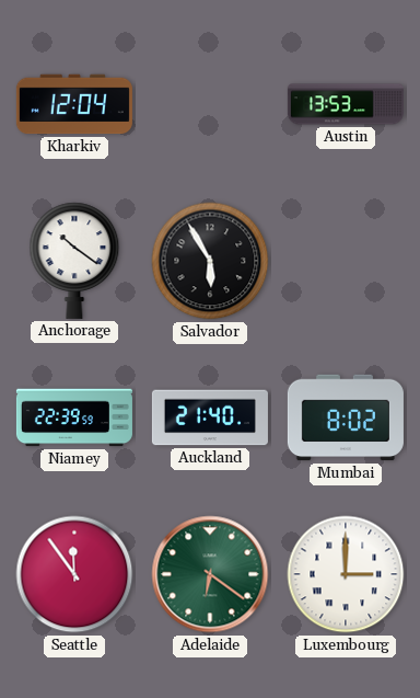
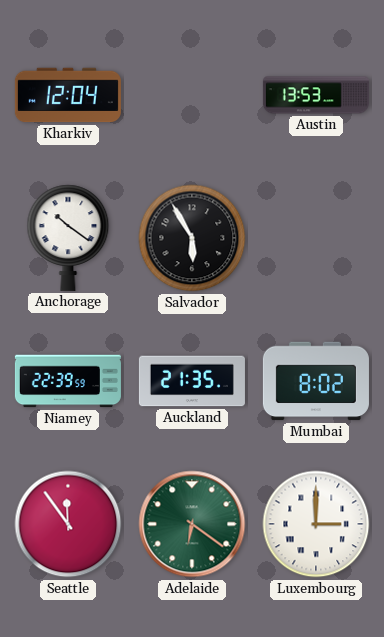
Auckland: 21:40 -> 21:35 (192, 381)
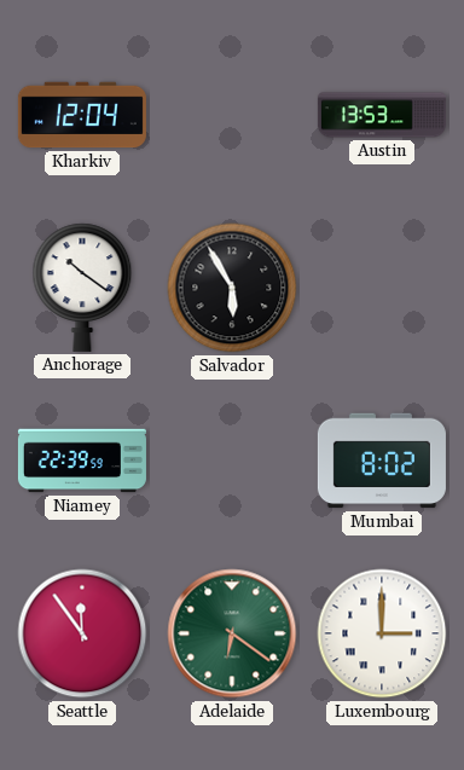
Auckland: 21:35 -> none (192, 381)
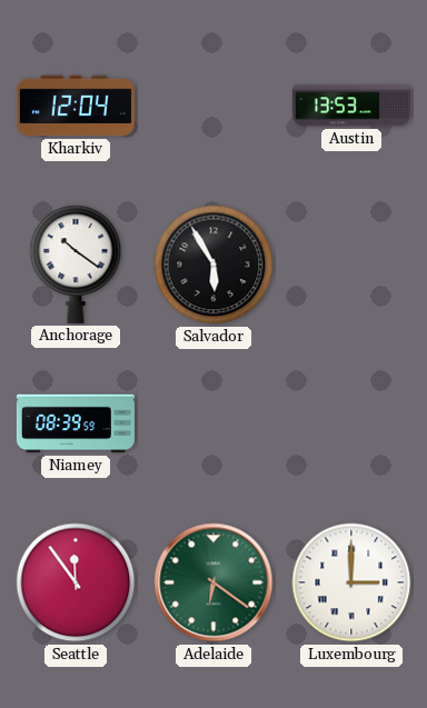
Niamey: 22:39 -> 08:39 (76, 423)
Mumbai: 8:02 -> none (382, 461)
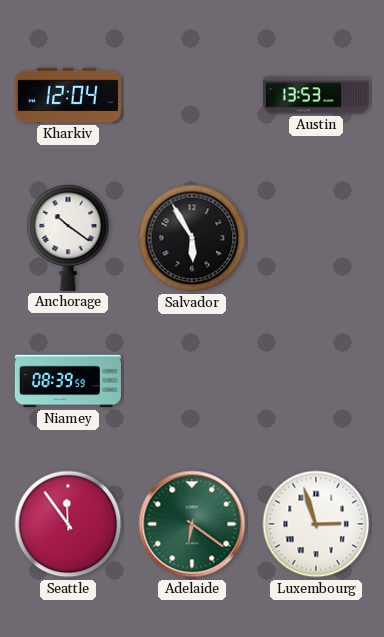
Luxembourg: 3:00 -> 2:57 (316, 524)
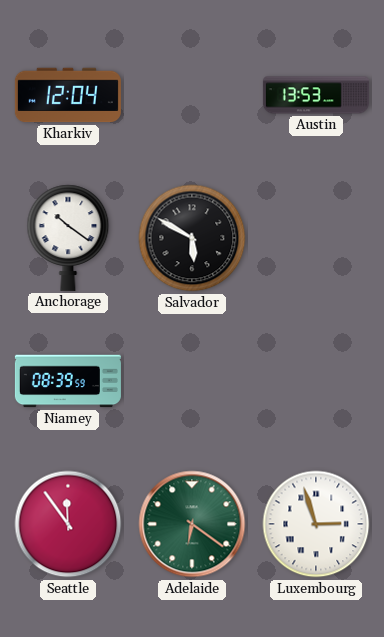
Salvador: 5:55 -> 5:50 (192, 238)
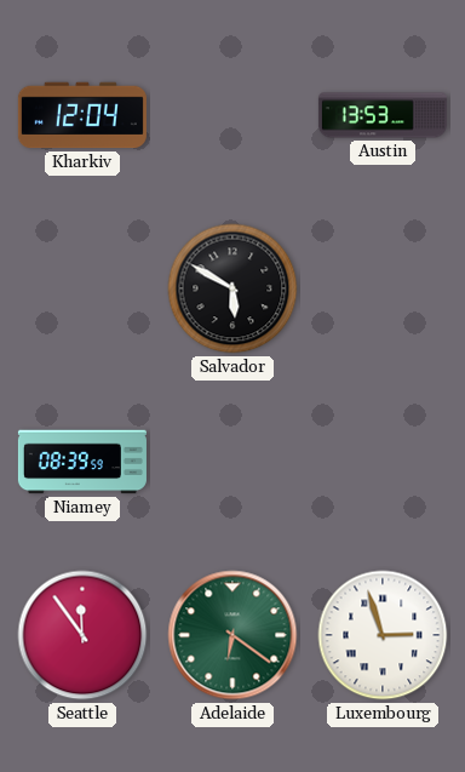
Anchorage: 10:21 -> none (68, 238)
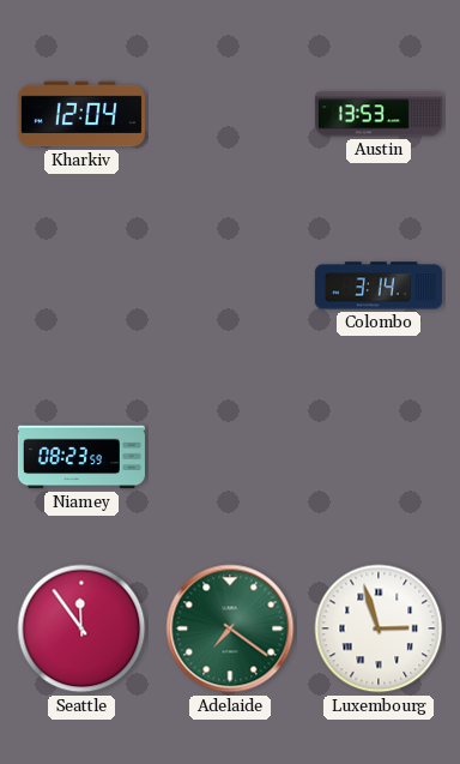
Salvador: 5:50 -> none (232, 288)
Colombo: none -> 3:14 (379, 285)
Niamey: 08:39 -> 08:23 (81, 457)
Adelaide: 6:21 -> 7:21 (230, 628)
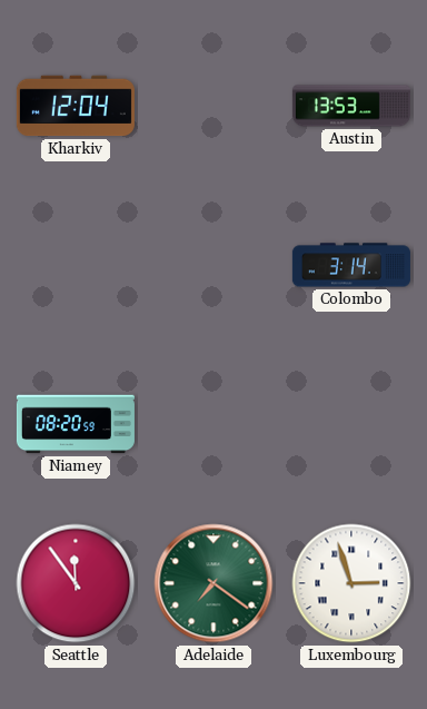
Niamey: 08:23 -> 08:20 (76, 424)
